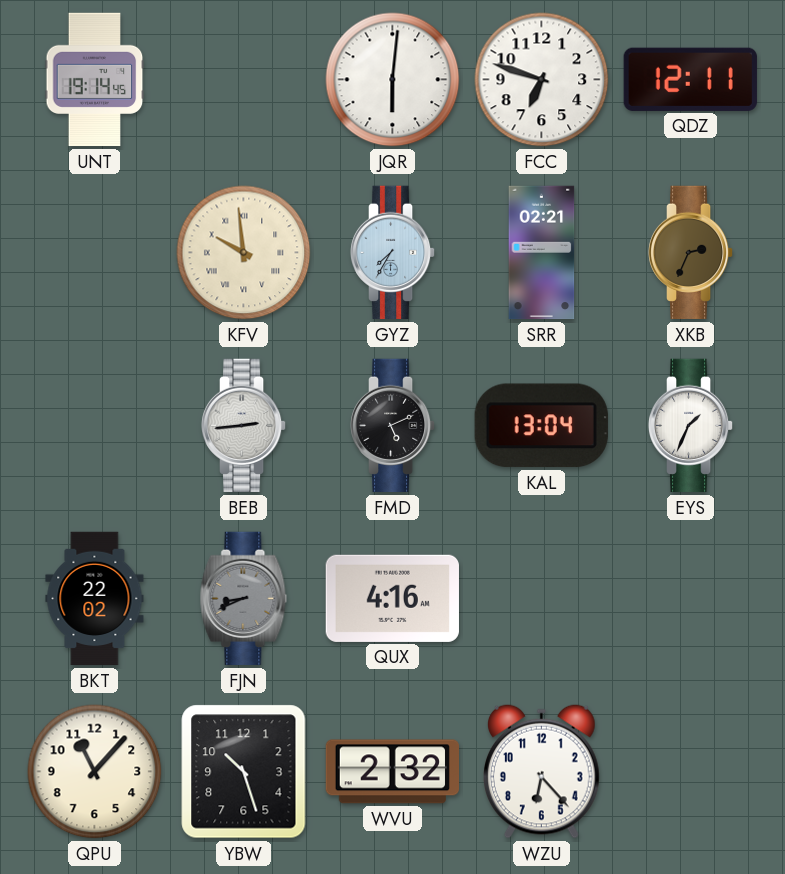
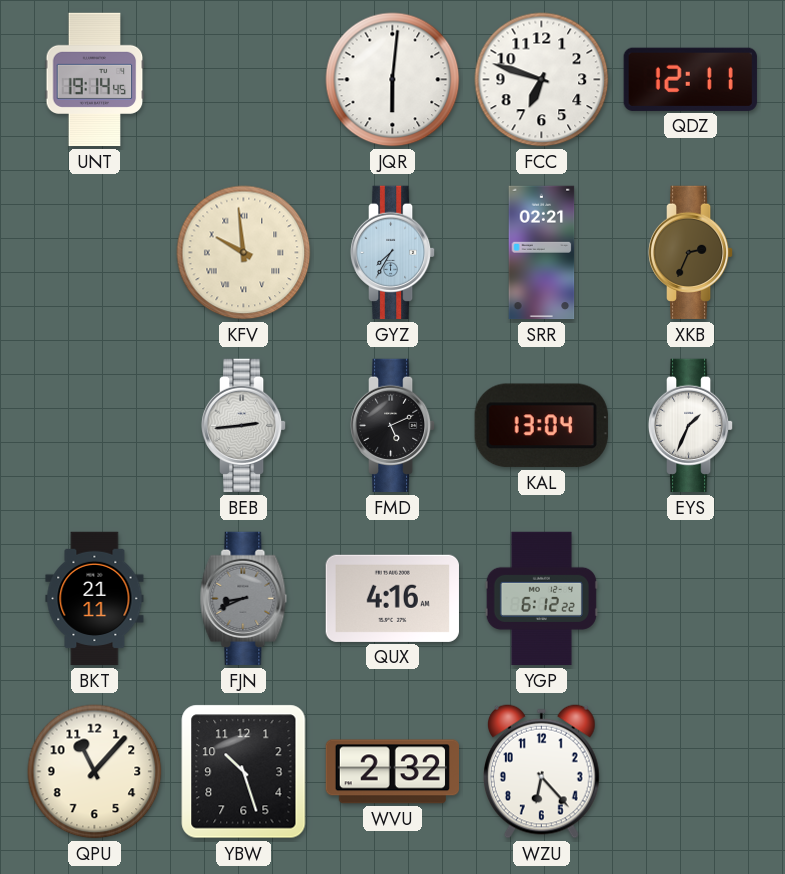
BKT: 22:02 -> 21:11 (95, 599)
YGP: none -> 6:12 (541, 599)
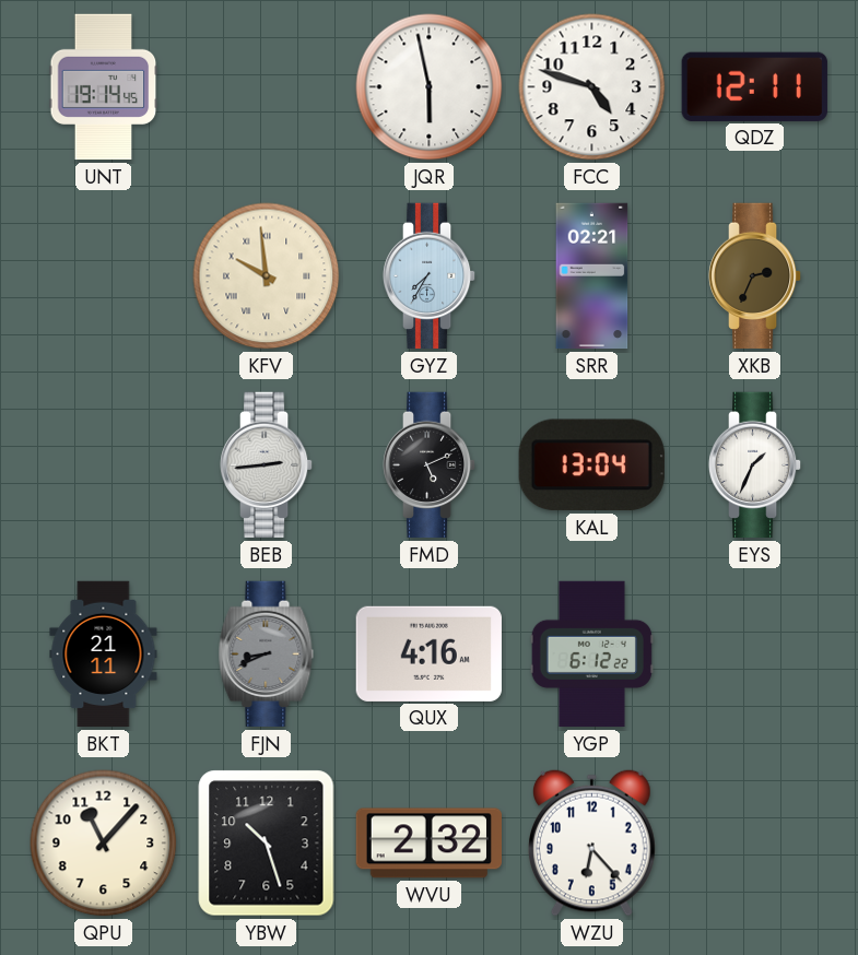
JQR: 6:01 -> 5:58 (430, 87)
FCC: 6:48 -> 4:48 (592, 87)
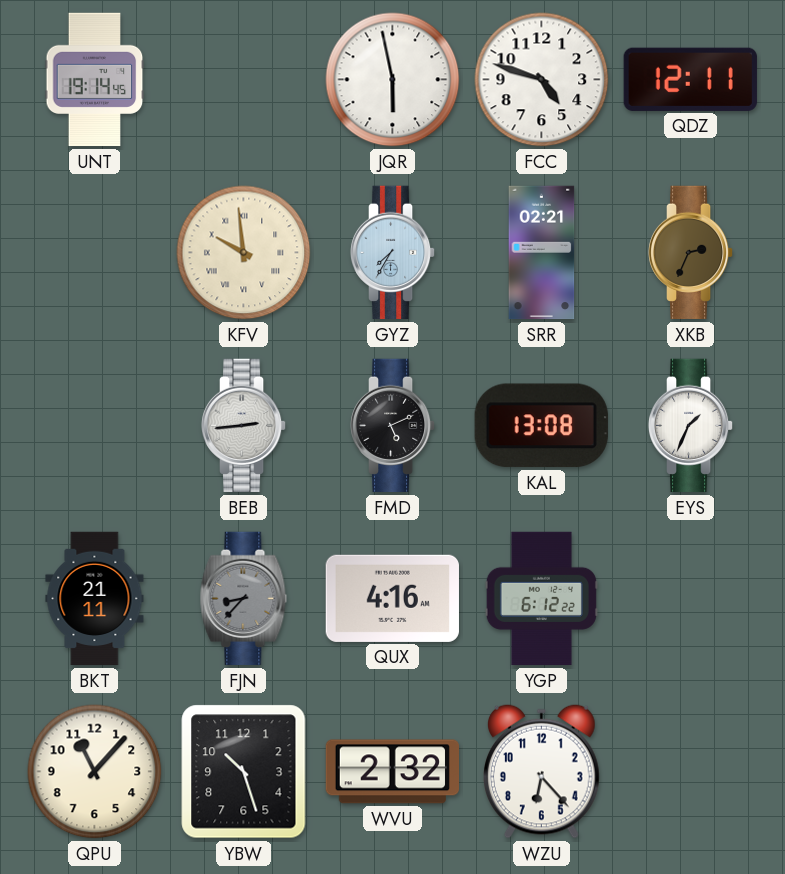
KAL: 13:04 -> 13:08 (541, 426)
FJN: 8:41 -> 8:37 (244, 599)
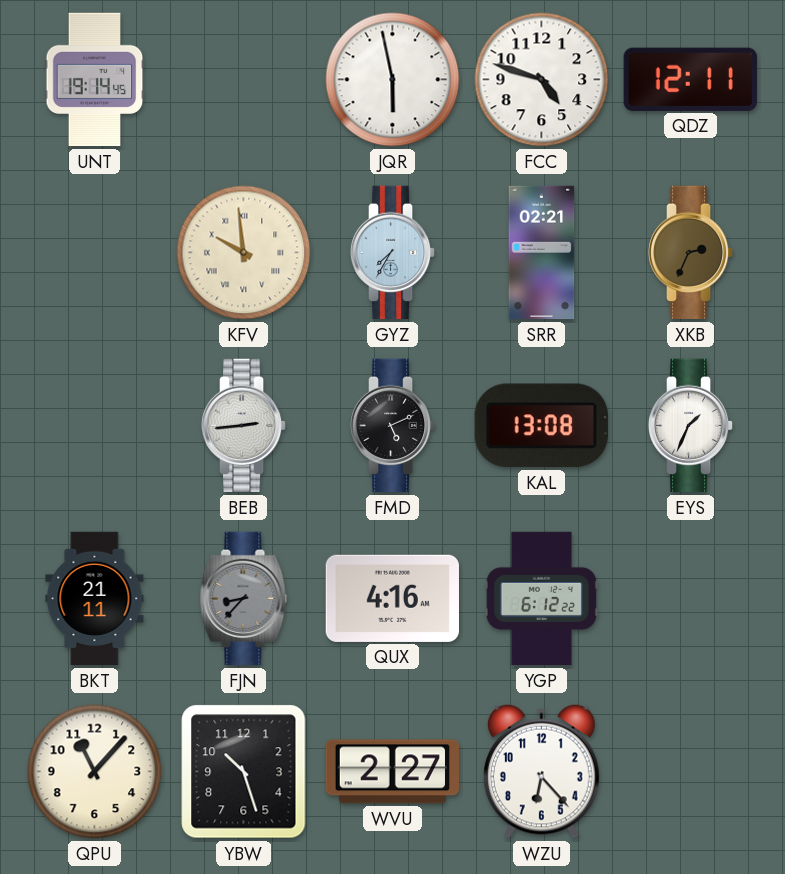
WVU: 2:32 -> 2:27 (392, 772)
